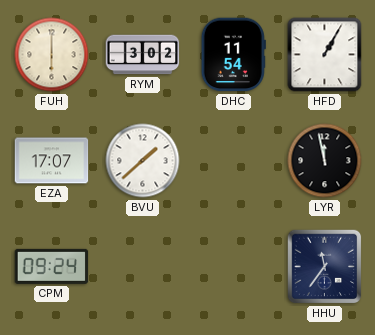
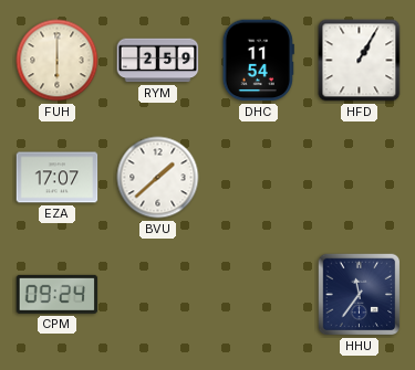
RYM: 3:02 -> 2:59 (158, 61)
LYR: 11:58 -> none (325, 161)
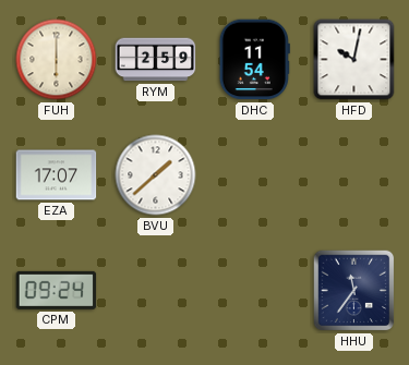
HFD: 1:05 -> 10:02 (354, 60)
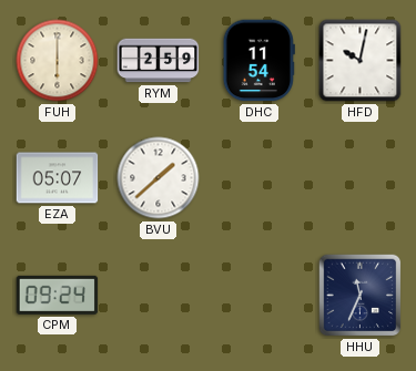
EZA: 17:07 -> 05:07 (58, 178)
HHU: 11:36 -> 11:34 (361, 296)
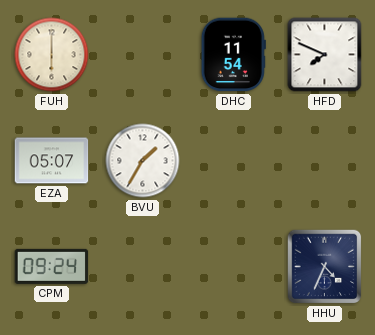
RYM: 2:59 -> none (159, 61)
HFD: 10:02 -> 7:49 (325, 55)
BVU: 1:38 -> 1:35 (143, 161)
HHU: 11:34 -> 4:34 (325, 267)
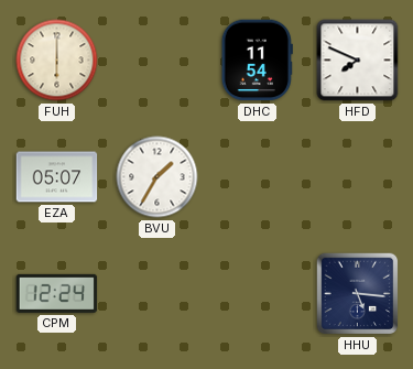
CPM: 09:24 -> 12:24 (57, 293)
HHU: 4:34 -> 5:16 (358, 294)
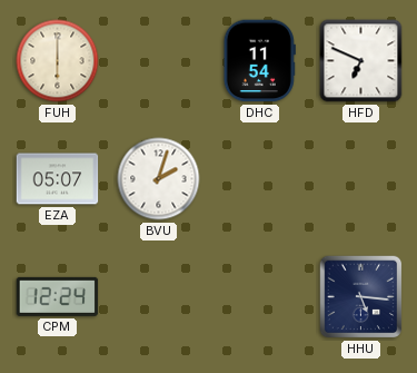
HFD: 7:49 -> 6:49 (361, 61)
BVU: 1:35 -> 2:03 (159, 179)
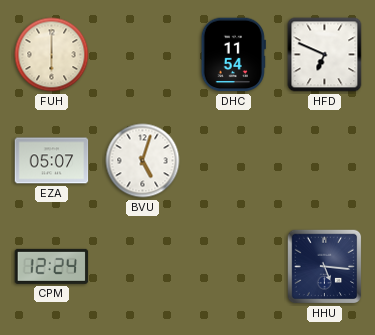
BVU: 2:03 -> 5:03 (143, 161)
